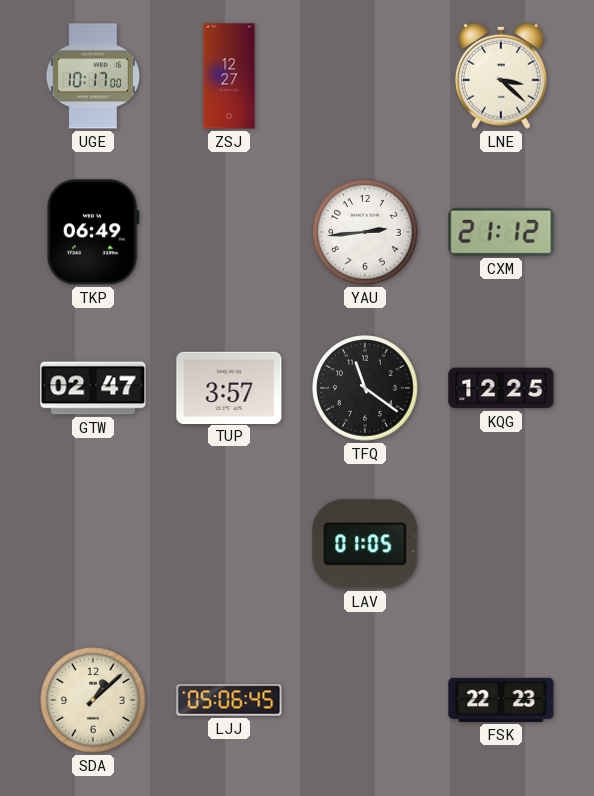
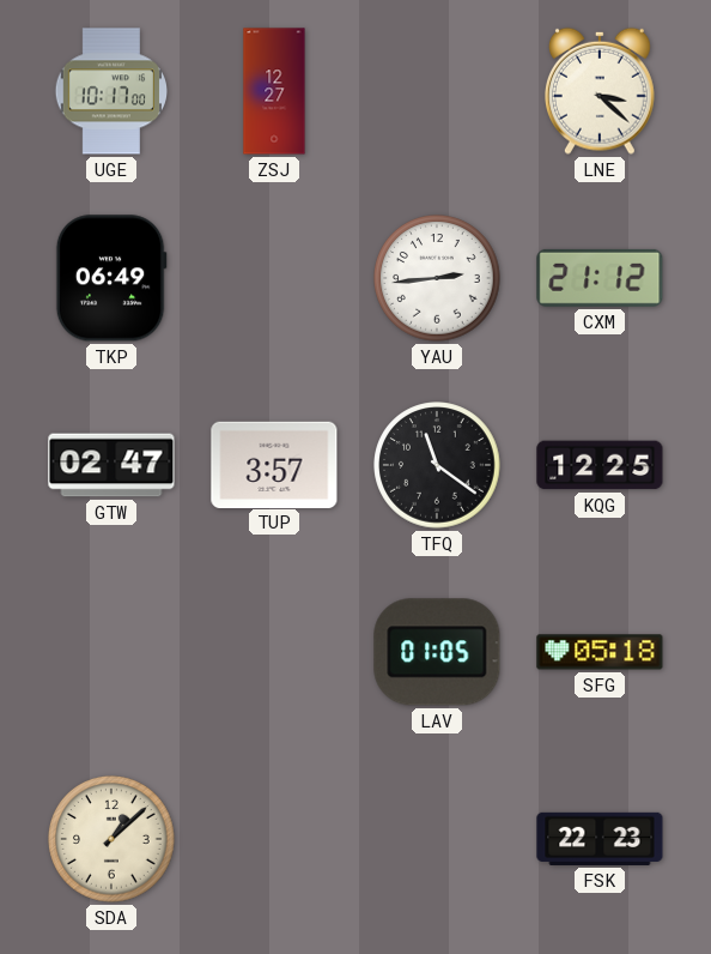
SFG: none -> 05:18 (600, 652)
LJJ: 05:06 -> none (229, 700)
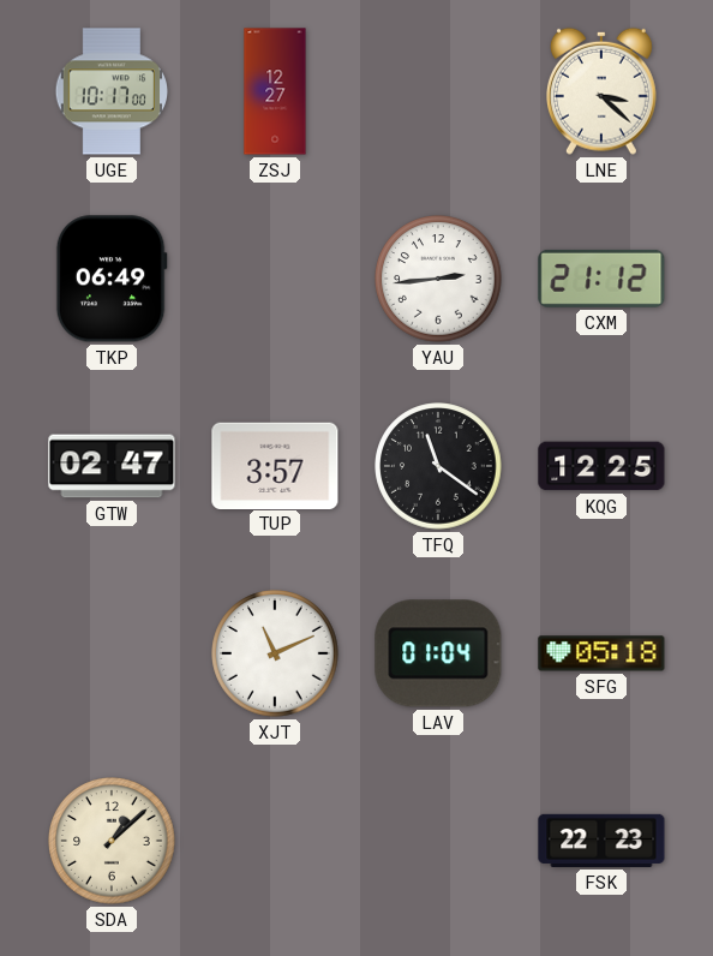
XJT: none -> 11:11 (275, 653)
LAV: 01:05 -> 01:04 (438, 653)
